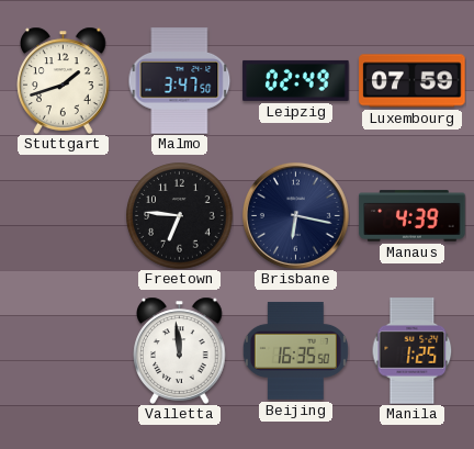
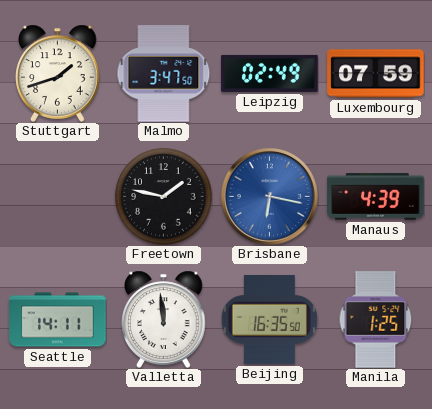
Freetown: 6:46 -> 1:47 (164, 197)
Brisbane dial: navy -> blue (269, 196)
Seattle: none -> 14:11 (58, 320)
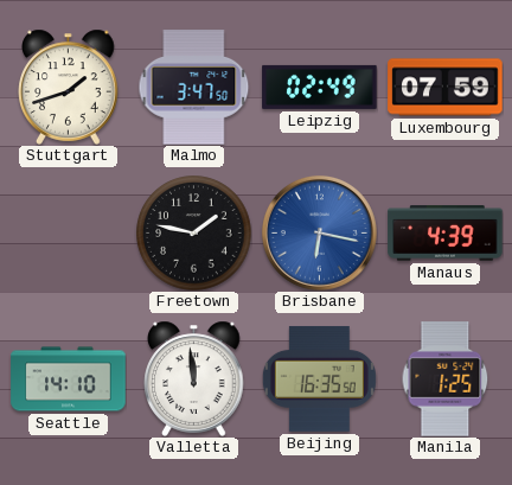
Seattle: 14:11 -> 14:10 (69, 379)
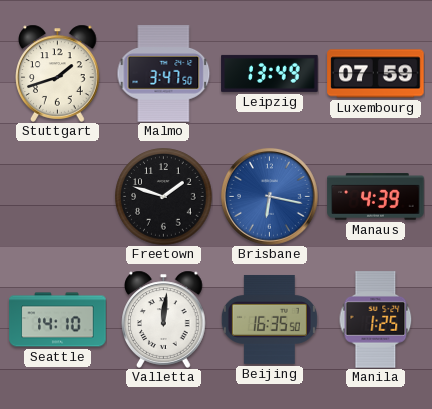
Leipzig: 02:49 -> 13:49 (270, 73)
Freetown: 1:47 -> 1:48 (164, 197)
Valletta: 11:59 -> 12:01 (164, 319)
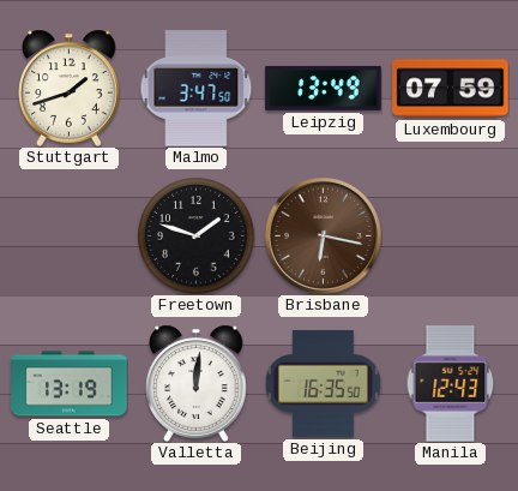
Brisbane dial: blue -> brown (323, 235)
Manaus: 4:39 -> none (376, 197)
Seattle: 14:10 -> 13:19 (70, 384)
Manila: 1:25 -> 12:43 (451, 384)
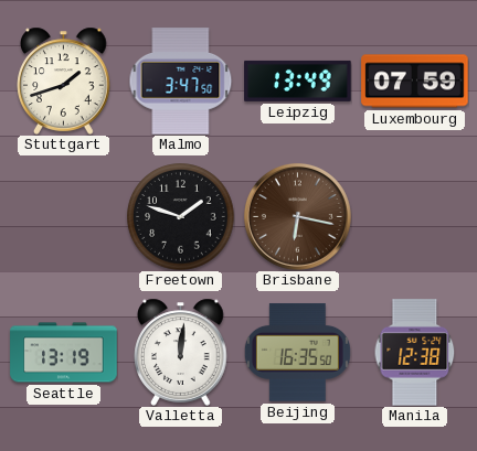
Manila: 12:43 -> 12:38 (415, 353)
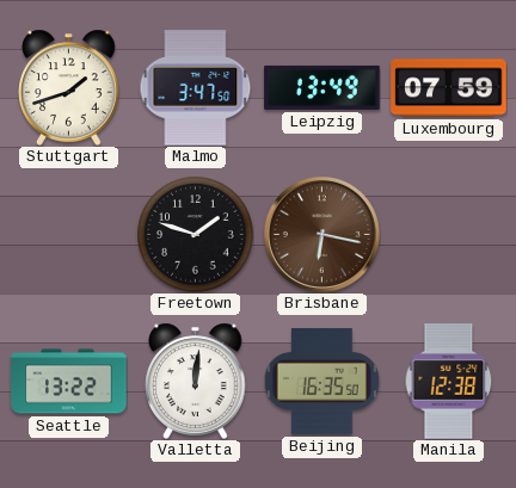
Seattle: 13:19 -> 13:22 (69, 382)
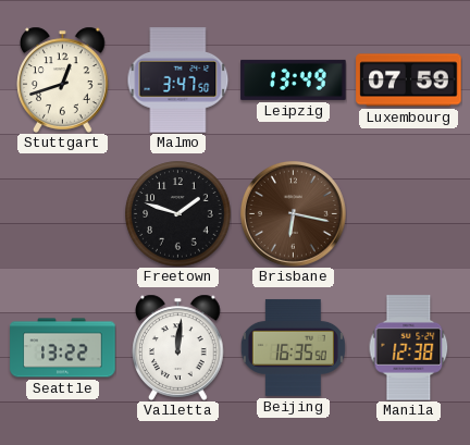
Stuttgart: 1:42 -> 12:42 (63, 79)
